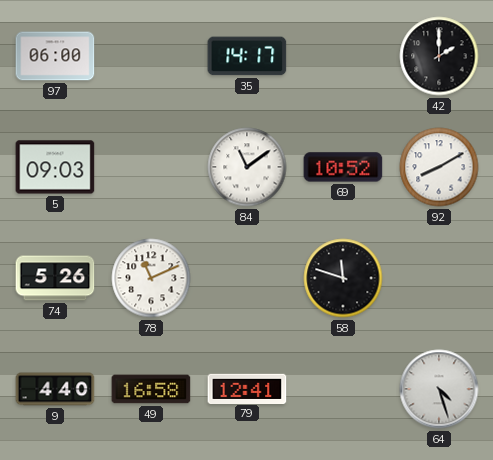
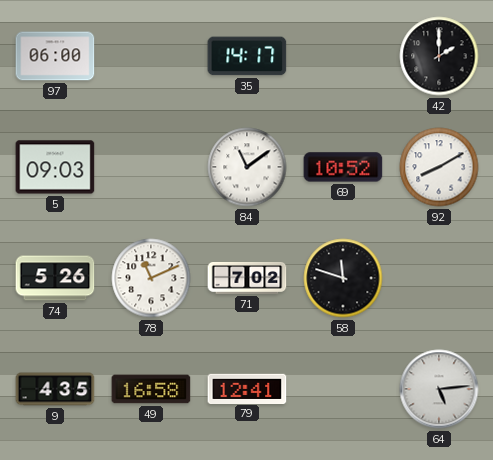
71: none -> 7:02 (247, 279)
9: 4:40 -> 4:35 (55, 389)
64: 4:27 -> 5:14 (439, 389)
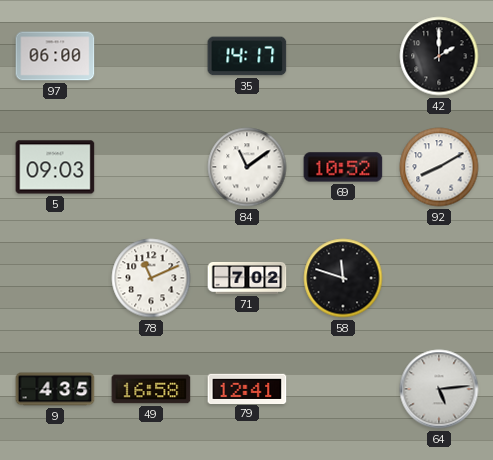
74: 5:26 -> none (55, 278)
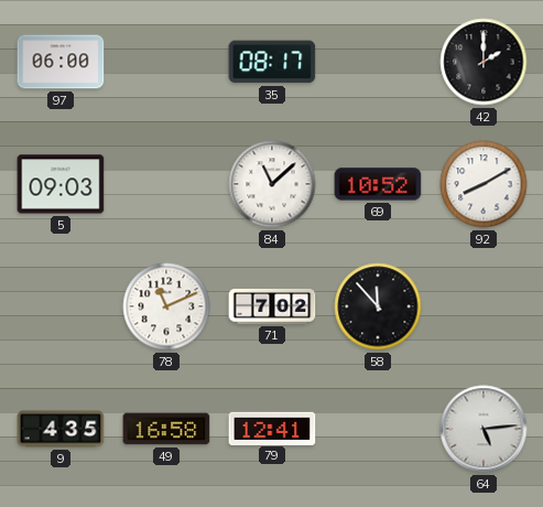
35: 14:17 -> 08:17 (272, 62)
84: 11:09 -> 11:08 (272, 184)
58: 11:48 -> 11:53 (378, 306)
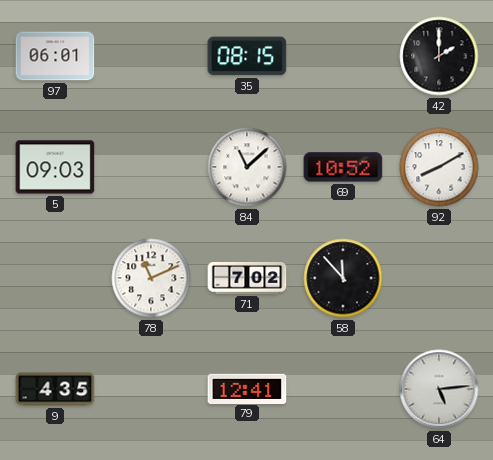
97: 06:00 -> 06:01 (55, 56)
35: 08:17 -> 08:15 (247, 56)
49: 16:58 -> none (166, 429)
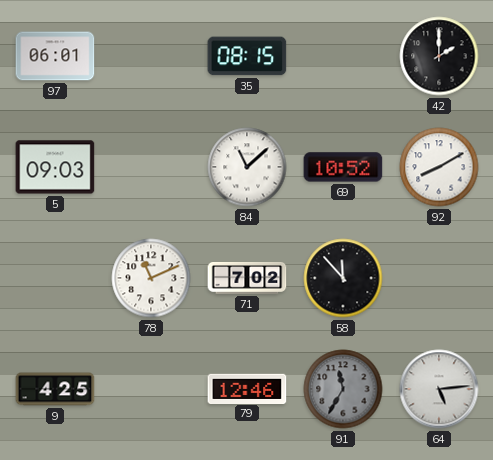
9: 4:35 -> 4:25 (55, 389)
79: 12:41 -> 12:46 (247, 388)
91: none -> 11:35 (343, 389)
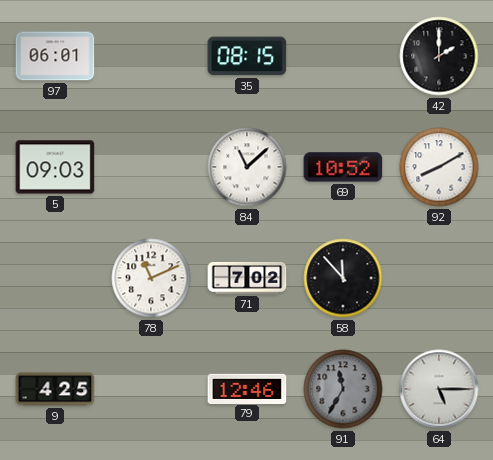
64: 5:14 -> 5:15 (439, 389)
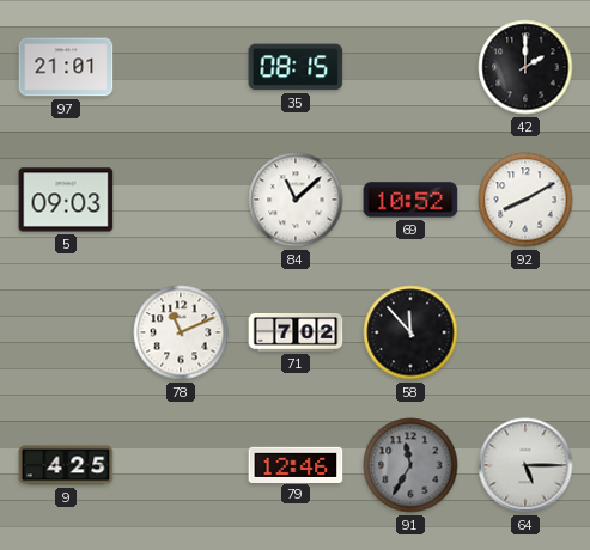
97: 06:01 -> 21:01 (66, 67)
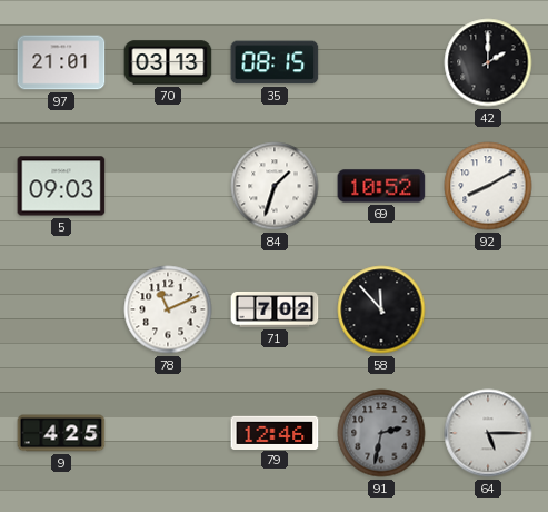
70: none -> 03:13 (168, 62)
84: 11:08 -> 1:33 (275, 186)
91: 11:35 -> 2:32 (381, 433)
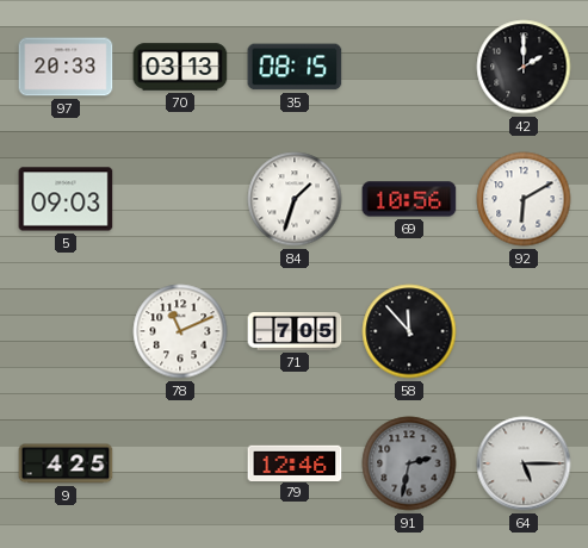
97: 21:01 -> 20:33 (66, 67)
69: 10:52 -> 10:56 (409, 199)
92: 8:10 -> 6:10 (524, 199)
71: 7:02 -> 7:05 (295, 332)
